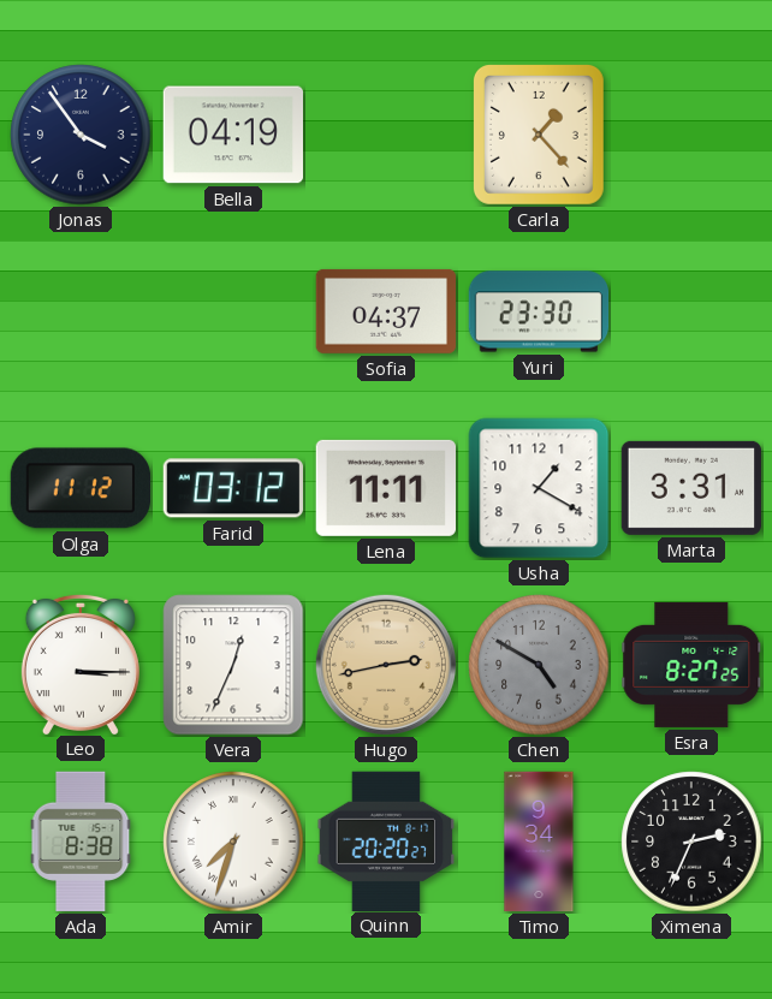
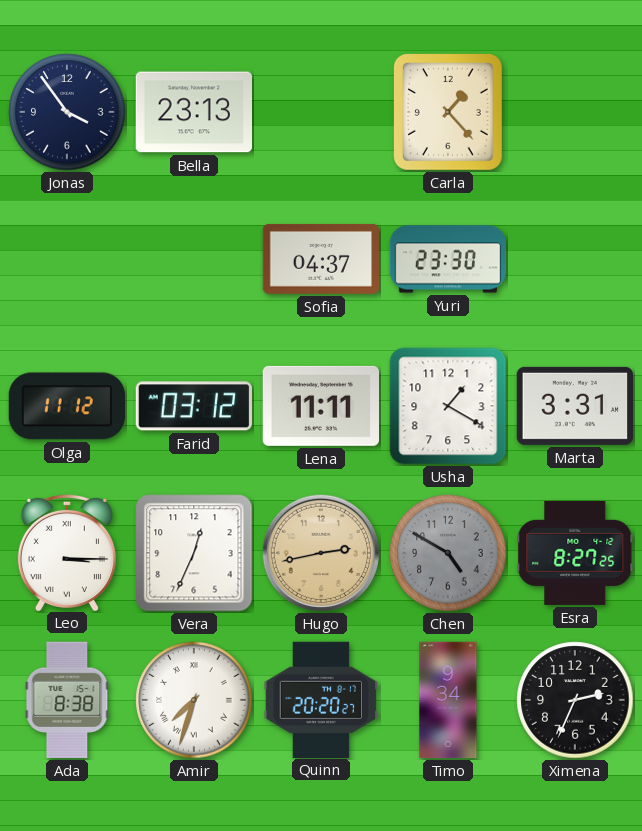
Bella: 04:19 -> 23:13 (193, 112)
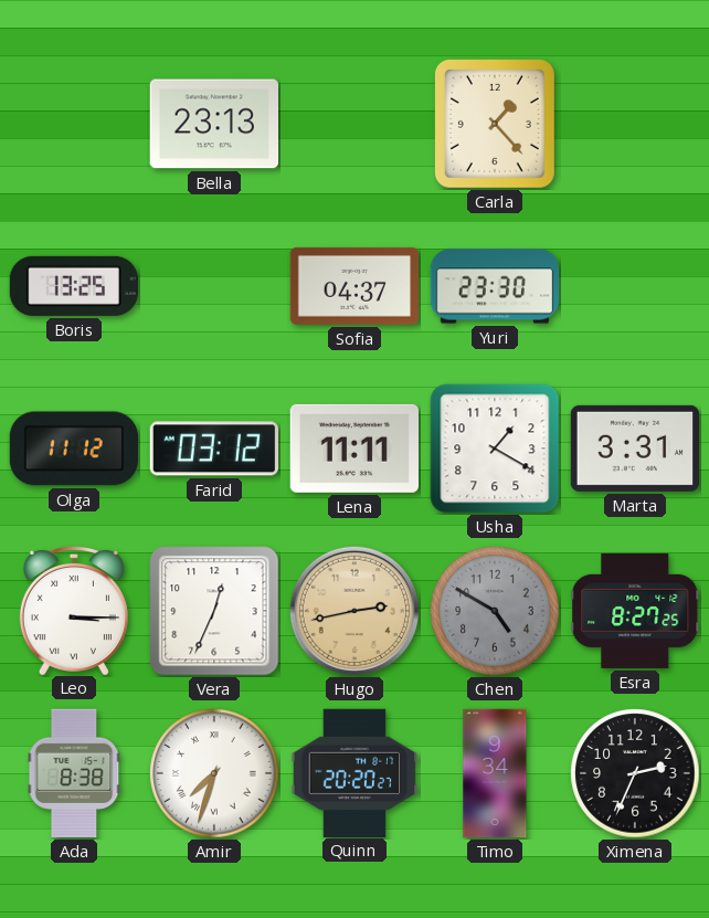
Jonas: 3:54 -> none (67, 112)
Boris: none -> 13:25 (73, 286)
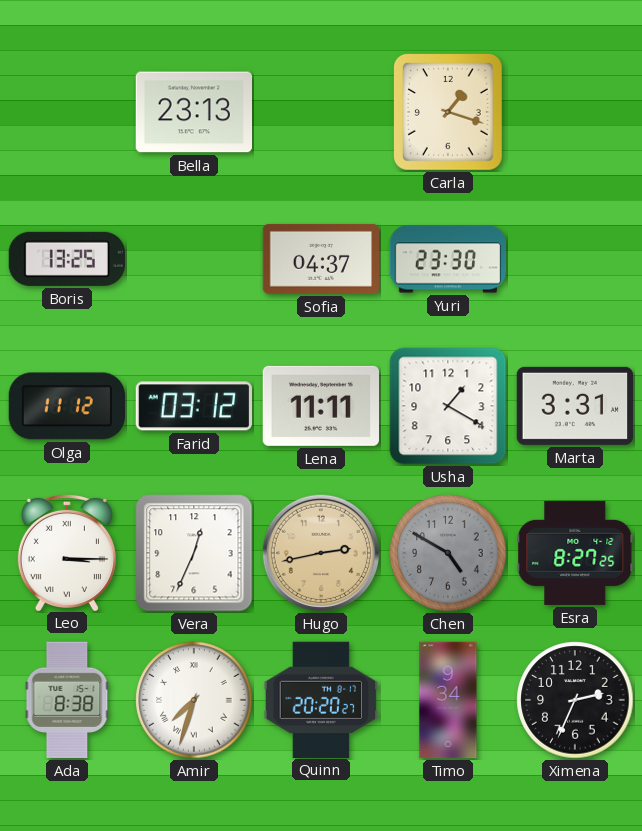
Carla: 1:23 -> 1:18 (448, 112)
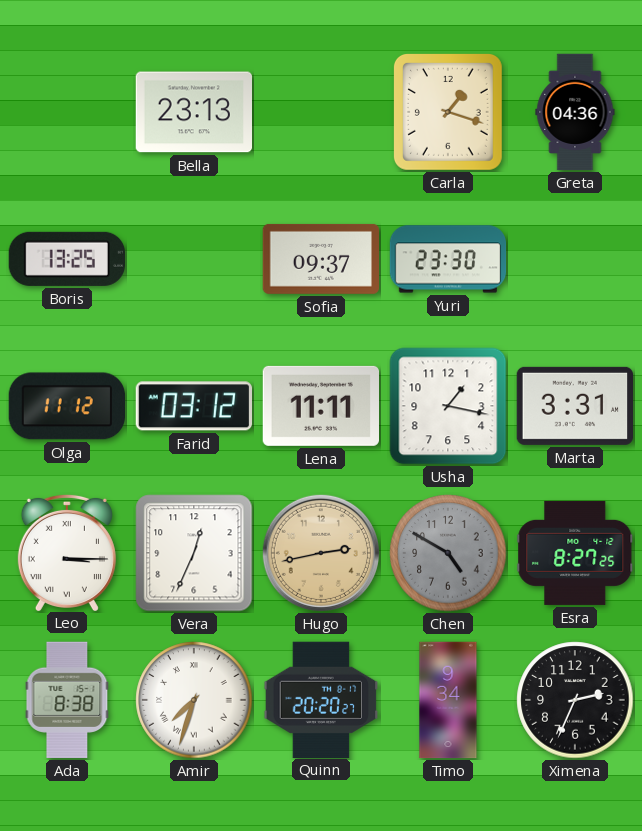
Greta: none -> 04:36 (575, 112)
Sofia: 04:37 -> 09:37 (321, 259)
Usha: 1:20 -> 1:17 (448, 406)
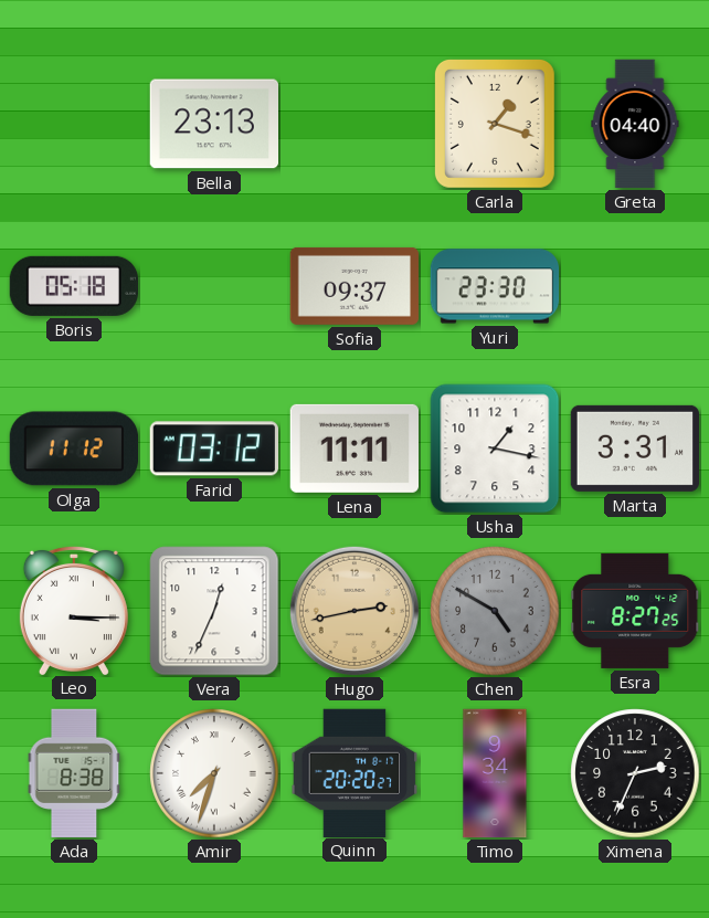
Greta: 04:36 -> 04:40 (635, 124)
Boris: 13:25 -> 05:18 (73, 286)
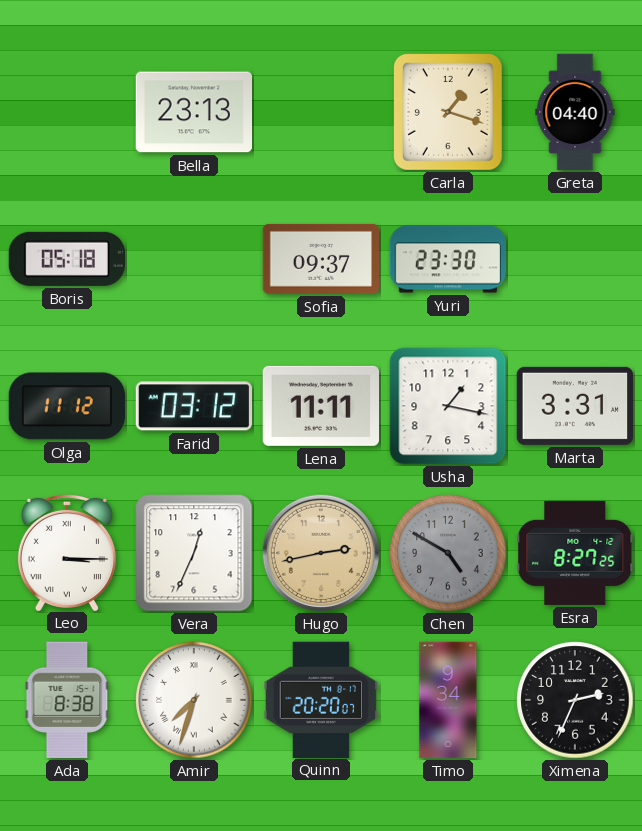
Quinn: 20:20:27 -> 20:20:07 (321, 699)
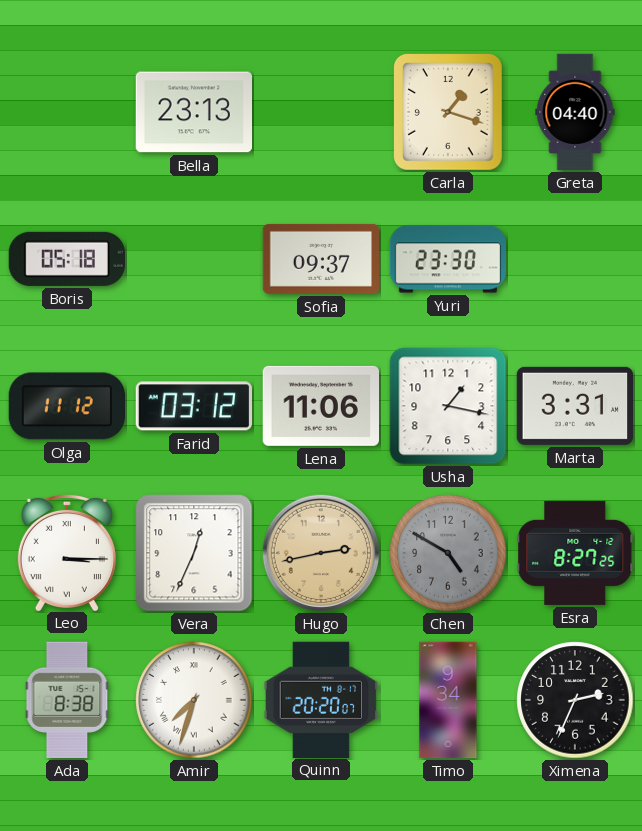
Lena: 11:11 -> 11:06 (320, 406)
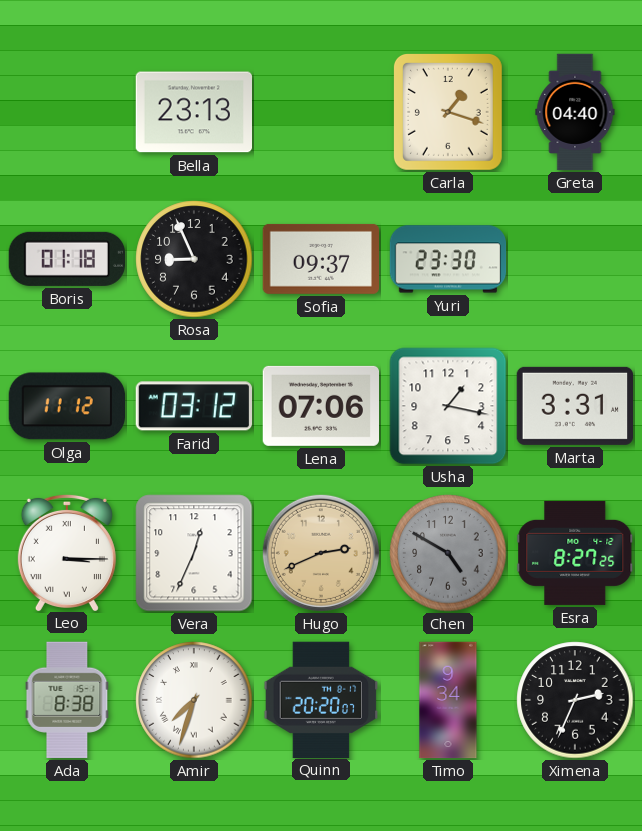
Boris: 05:18 -> 01:18 (66, 259)
Rosa: none -> 8:56 (194, 259)
Lena: 11:06 -> 07:06 (320, 406)
Hugo: 2:43 -> 2:41 (321, 553)
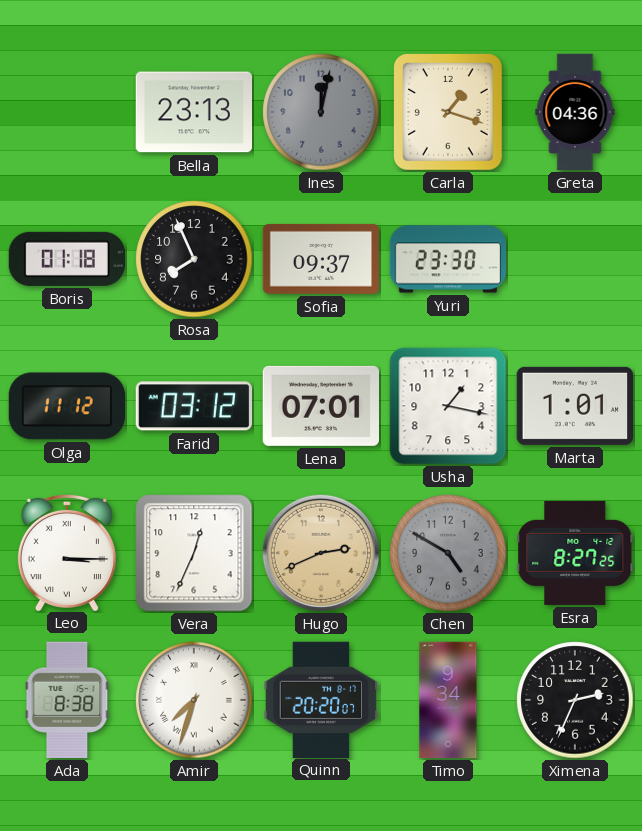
Ines: none -> 12:02 (321, 112)
Greta: 04:40 -> 04:36 (575, 112)
Rosa: 8:56 -> 7:56 (194, 259)
Lena: 07:06 -> 07:01 (320, 406)
Marta: 3:31 -> 1:01 (574, 406)
